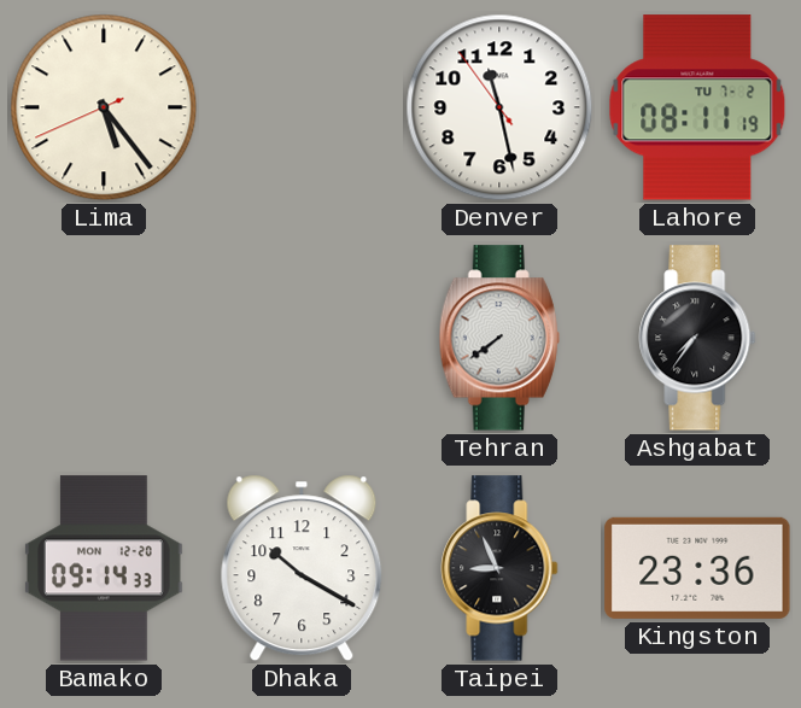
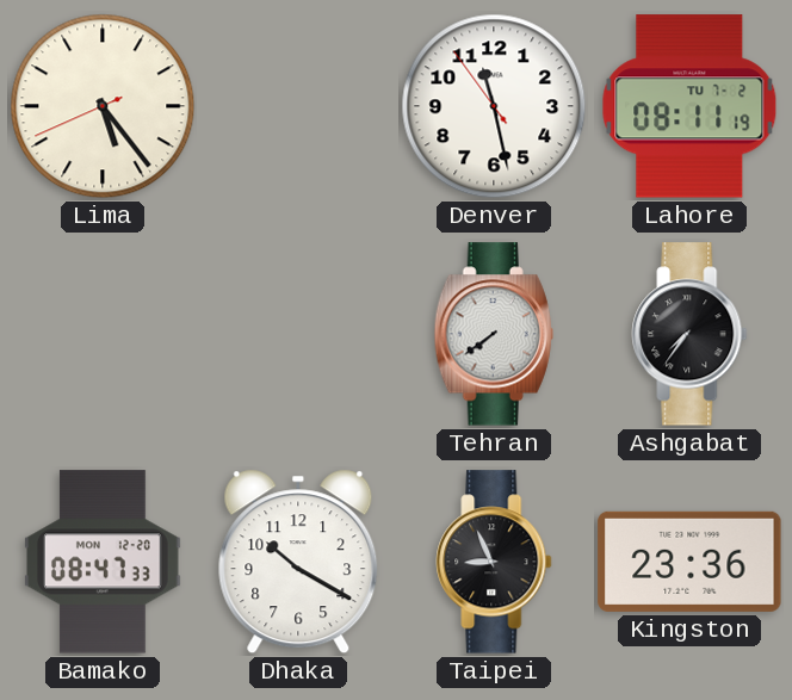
Bamako: 09:14 -> 08:47 (104, 562)
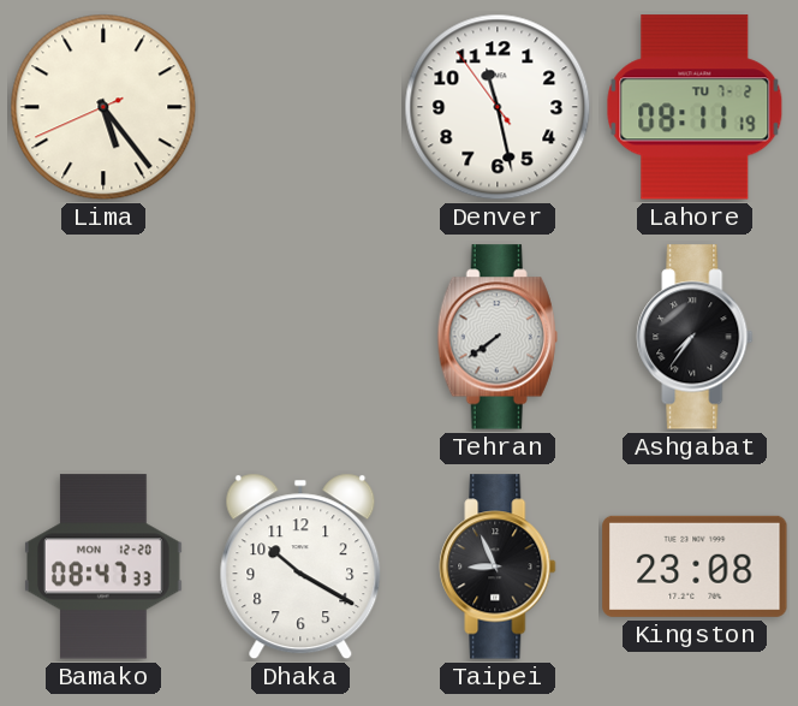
Kingston: 23:36 -> 23:08 (695, 566)
